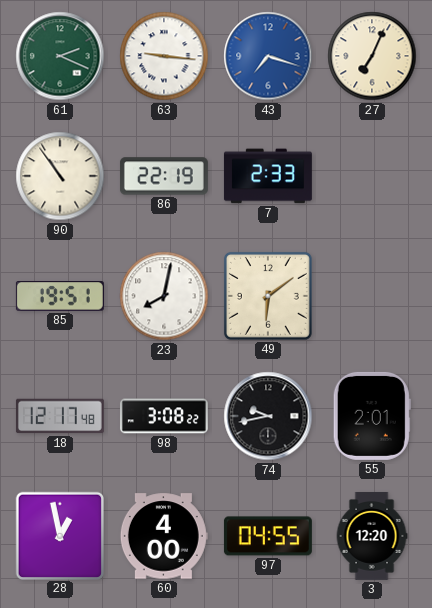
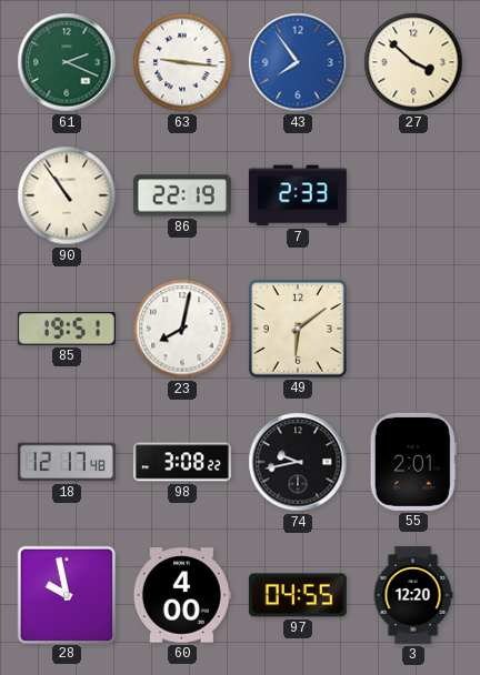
43: 7:18 -> 7:54 (298, 62)
27: 7:04 -> 3:52 (413, 62)
28: 12:58 -> 9:58 (66, 594)
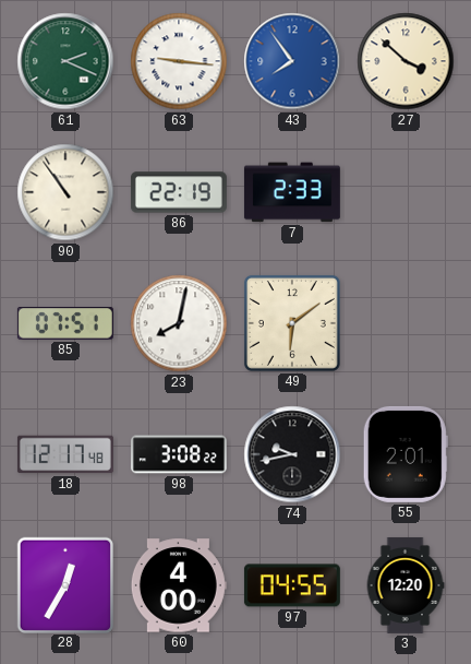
85: 19:51 -> 07:51 (65, 323)
28: 9:58 -> 12:35 (64, 584)
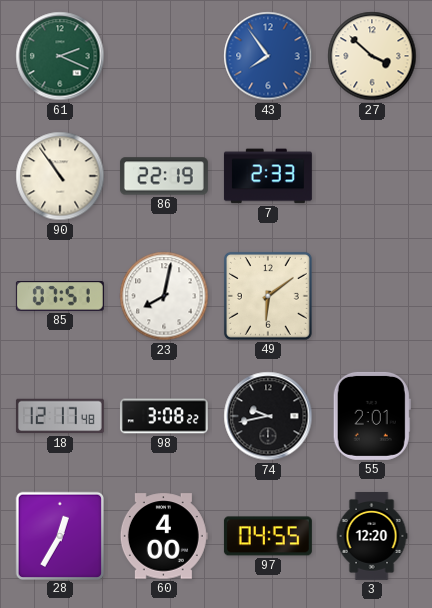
63: 9:16 -> none (179, 61)
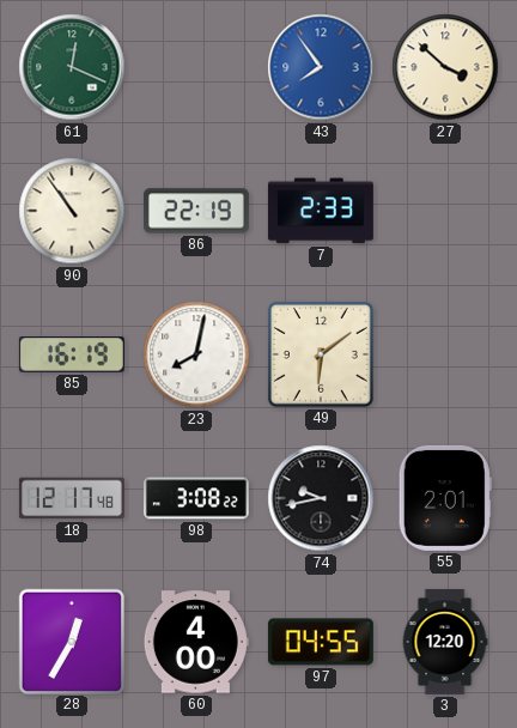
61: 2:19 -> 12:19 (72, 67)
85: 07:51 -> 16:19 (72, 354)
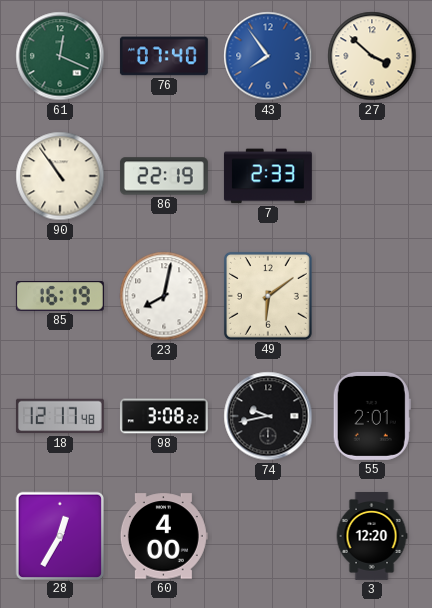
76: none -> 07:40 (164, 56)
97: 04:55 -> none (321, 642)
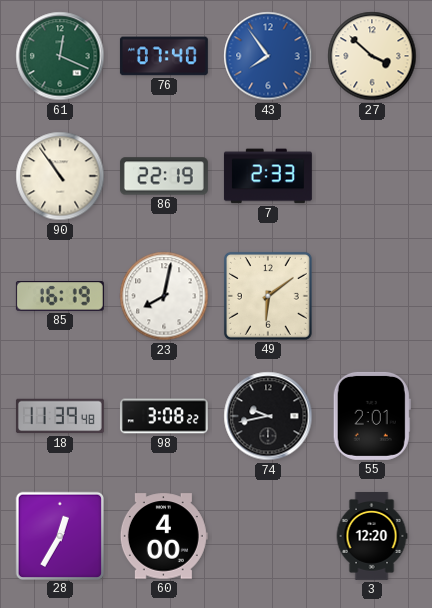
18: 12:17 -> 11:39 (60, 416)
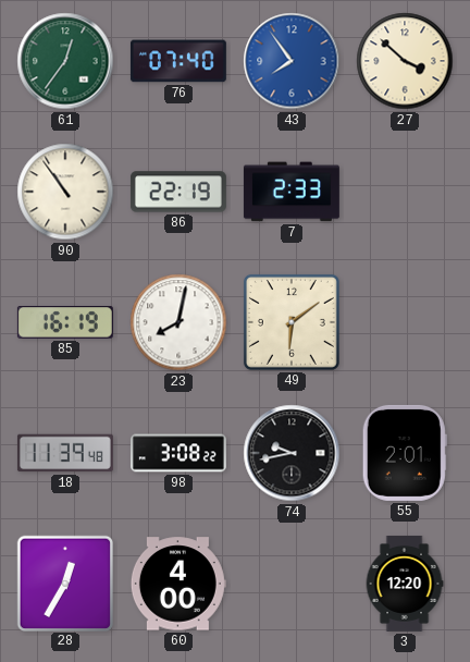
61: 12:19 -> 12:36 (65, 61)
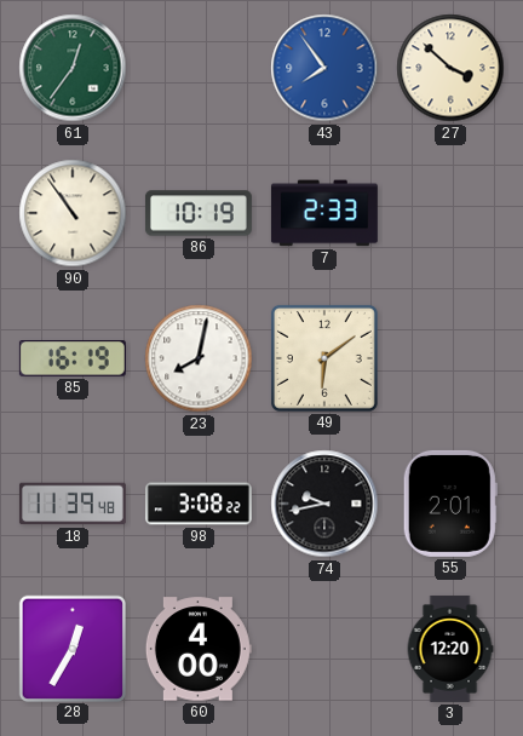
76: 07:40 -> none (178, 61)
86: 22:19 -> 10:19 (199, 213)
